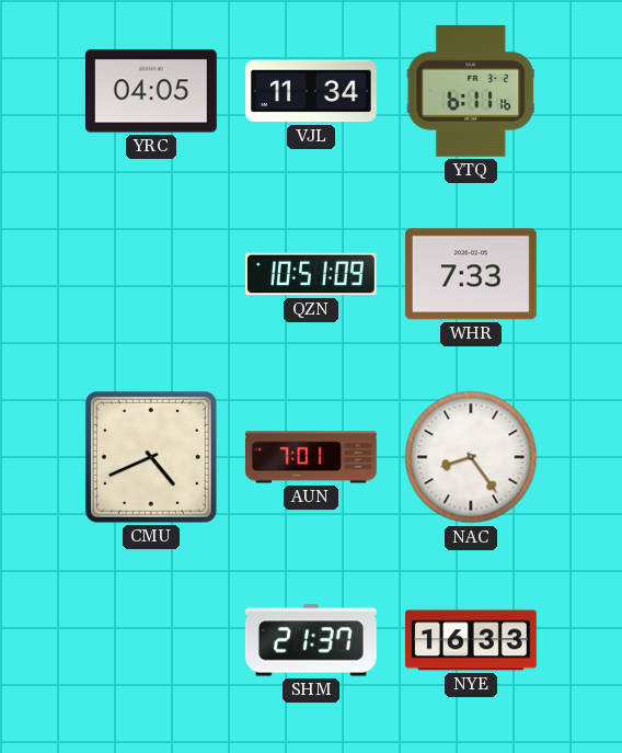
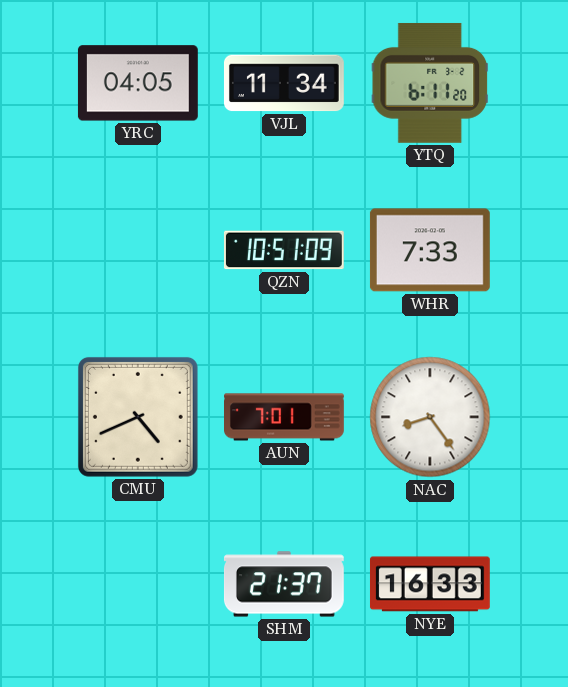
YTQ: 6:11:16 -> 6:11:20 (429, 83)
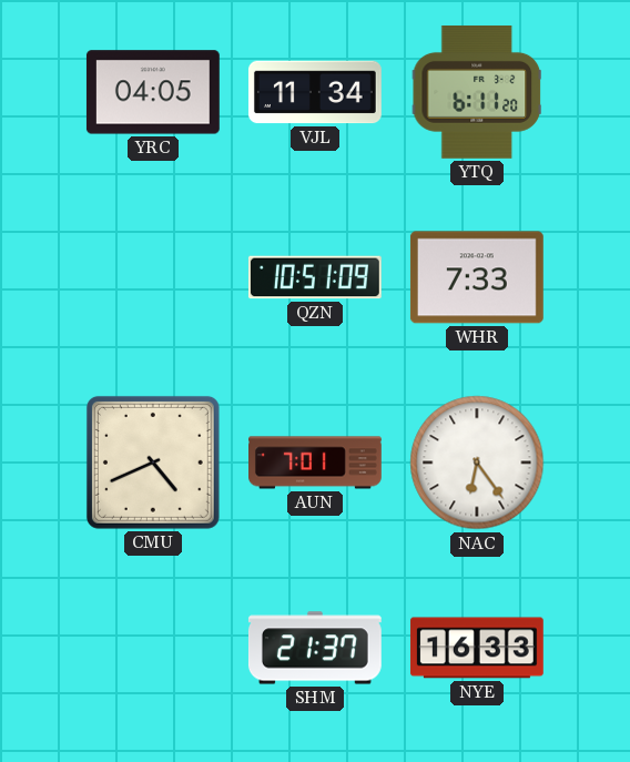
NAC: 8:24 -> 6:24 (477, 463)
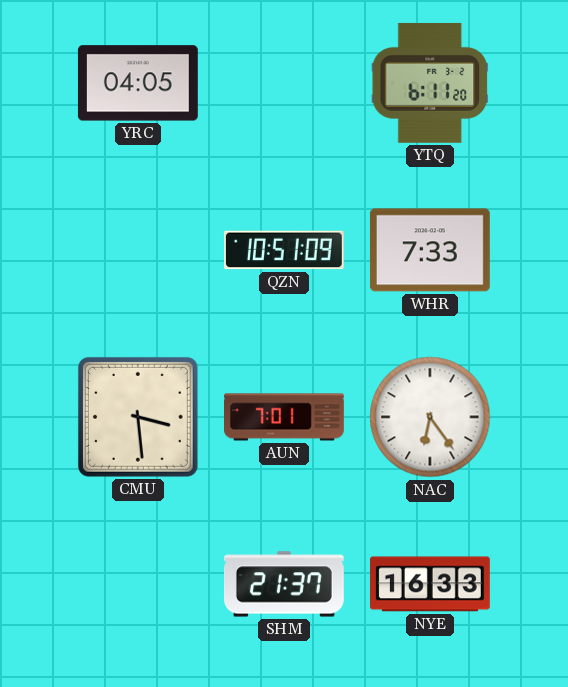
VJL: 11:34 -> none (315, 92)
CMU: 4:41 -> 3:29 (138, 417)
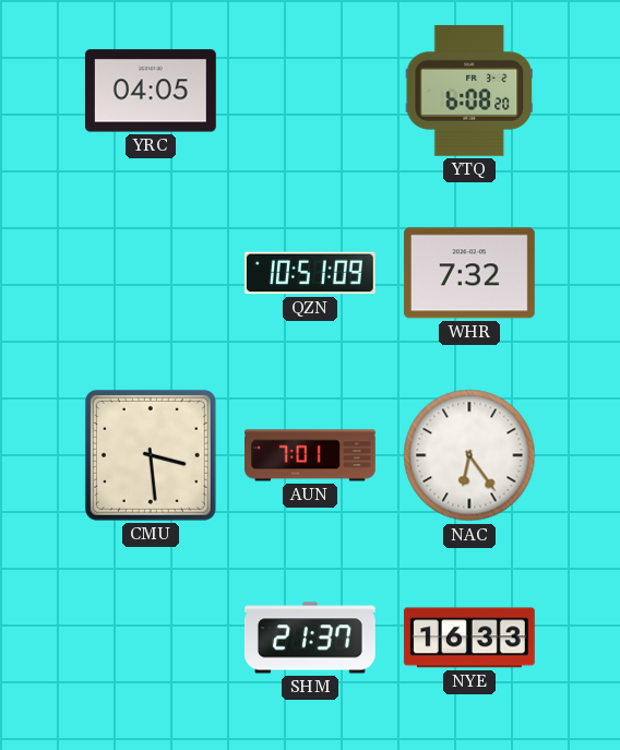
YTQ: 6:11 -> 6:08 (468, 91)
WHR: 7:33 -> 7:32 (469, 273)
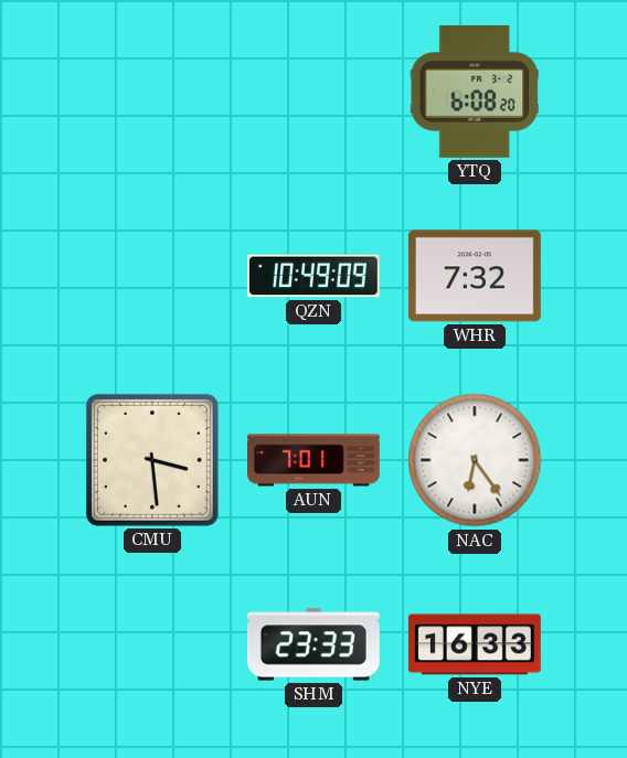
YRC: 04:05 -> none (151, 91)
QZN: 10:51 -> 10:49 (313, 276)
SHM: 21:37 -> 23:33 (313, 644)
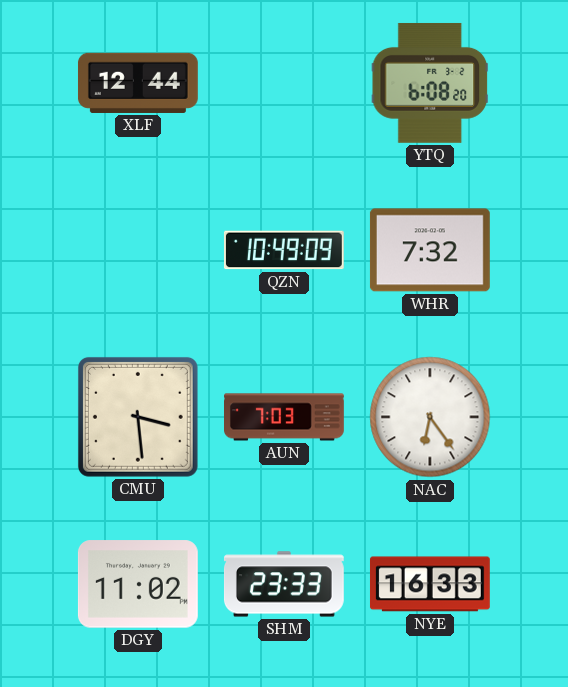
XLF: none -> 12:44 (138, 83)
AUN: 7:01 -> 7:03 (285, 417)
DGY: none -> 11:02 (138, 584)
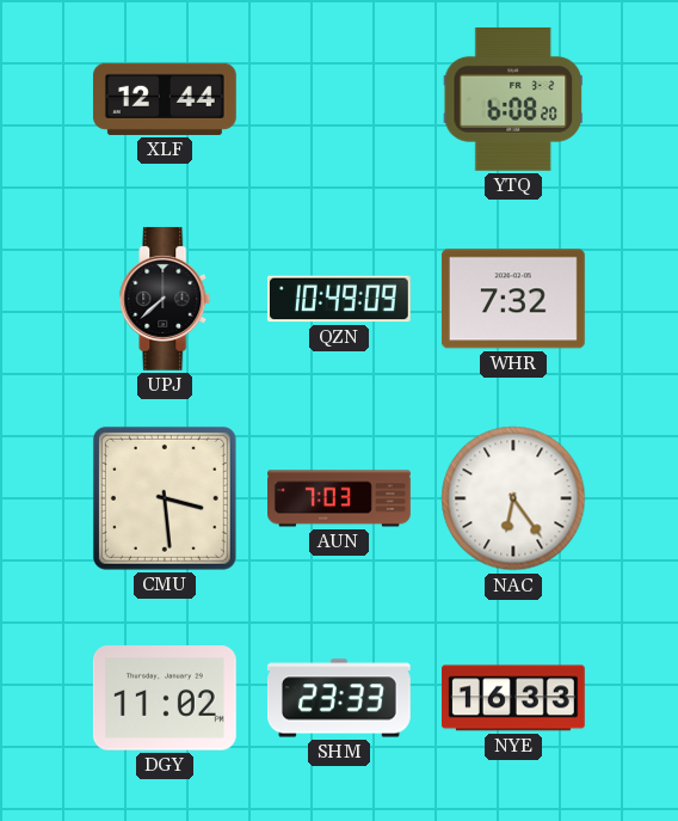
UPJ: none -> 7:38 (165, 299)
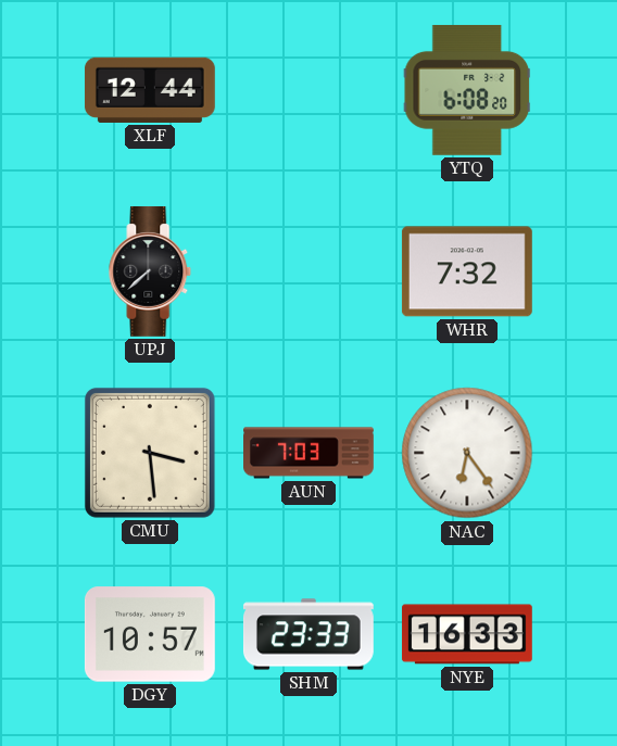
QZN: 10:49 -> none (339, 299)
DGY: 11:02 -> 10:57 (150, 634)
